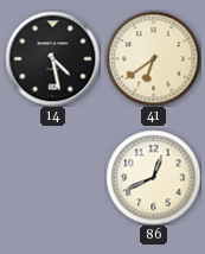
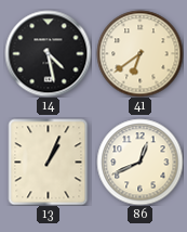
13: none -> 1:04 (49, 162)
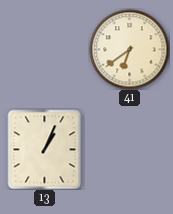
14: 4:28 -> none (48, 53)
86: 12:41 -> none (139, 162)
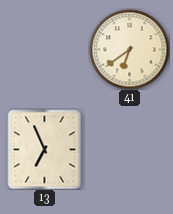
13: 1:04 -> 6:56 (45, 149)
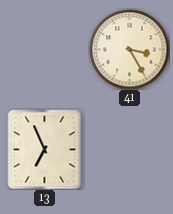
41: 6:39 -> 3:25 (129, 49)
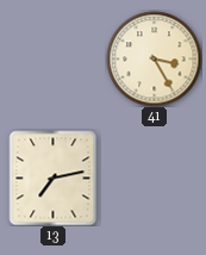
13: 6:56 -> 7:13 (54, 178)
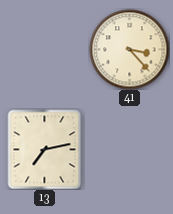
41: 3:25 -> 3:23 (129, 49)
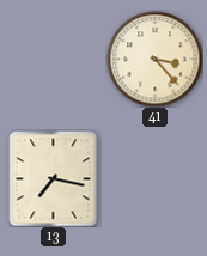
13: 7:13 -> 7:17 (54, 178)
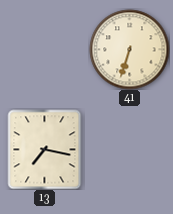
41: 3:23 -> 6:33 (129, 49)
